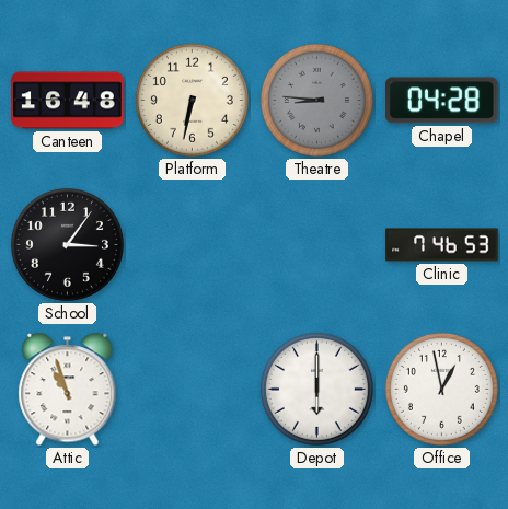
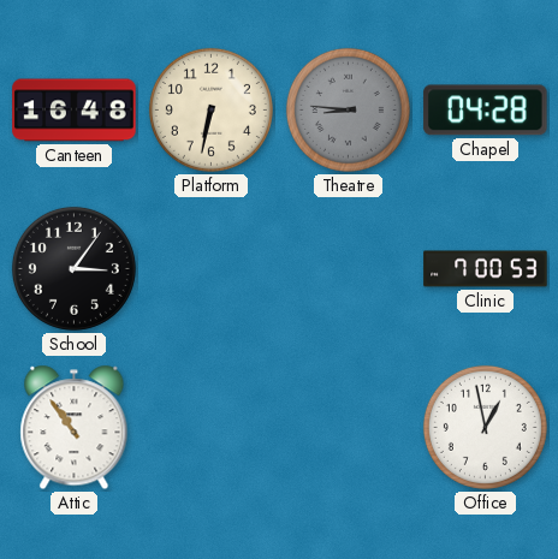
Clinic: 7:46 -> 7:00 (486, 269)
Attic: 10:57 -> 10:54 (75, 428)
Depot: 6:00 -> none (316, 389)
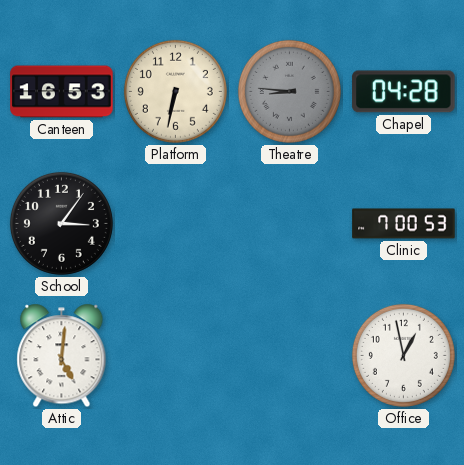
Canteen: 16:48 -> 16:53 (62, 92)
Attic: 10:54 -> 5:01 (62, 356)
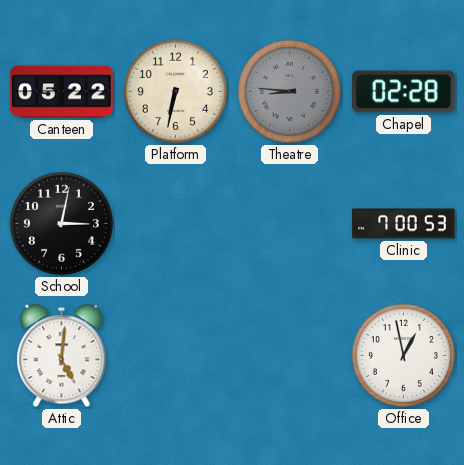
Canteen: 16:53 -> 05:22 (62, 92)
Chapel: 04:28 -> 02:28 (404, 92)
School: 3:06 -> 3:02 (61, 223)
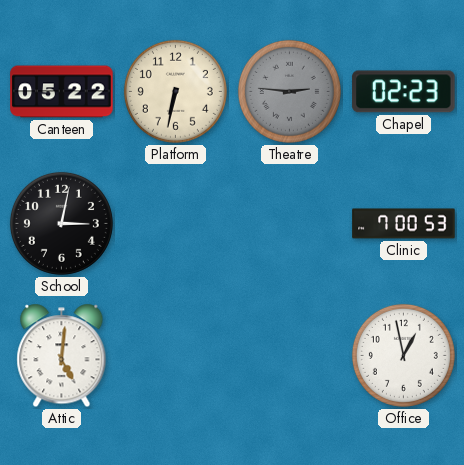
Theatre: 8:46 -> 2:46 (289, 91)
Chapel: 02:28 -> 02:23 (404, 92)
